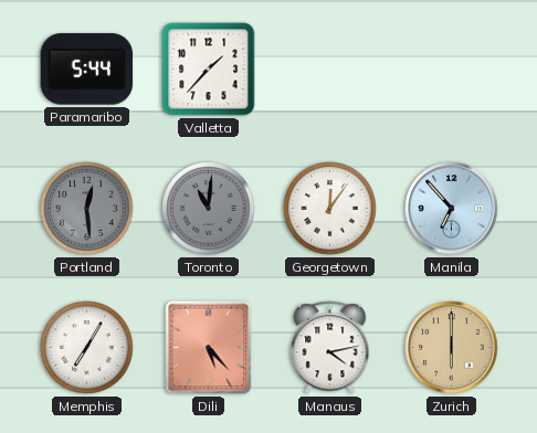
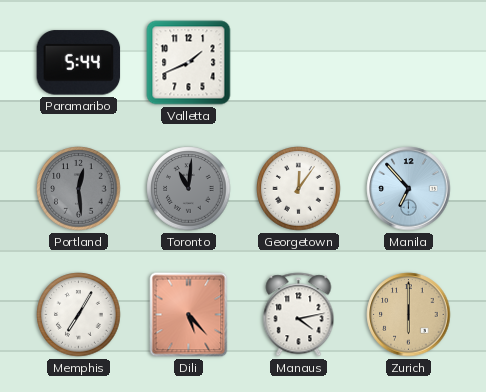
Valletta: 1:37 -> 1:41 (189, 63)
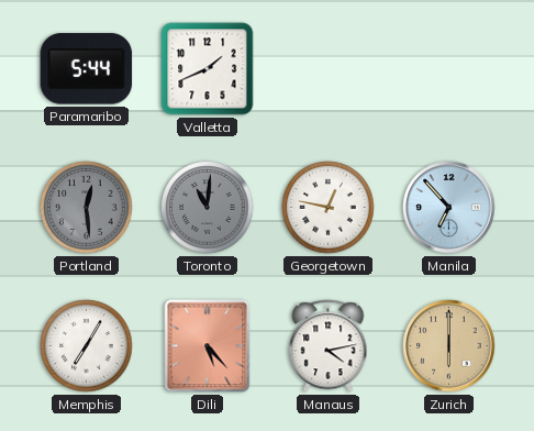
Georgetown: 12:06 -> 12:47 (329, 208)
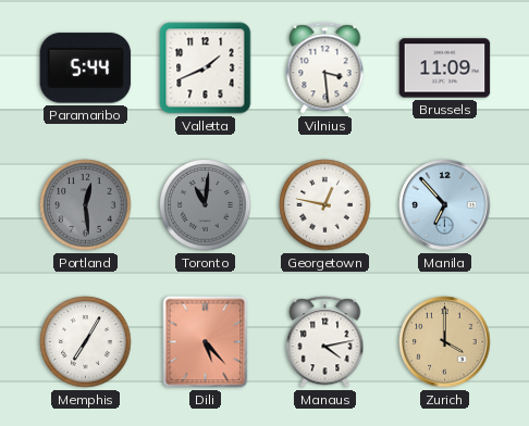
Vilnius: none -> 3:29 (325, 68)
Brussels: none -> 11:09 (445, 68)
Zurich: 6:00 -> 4:00 (445, 342)
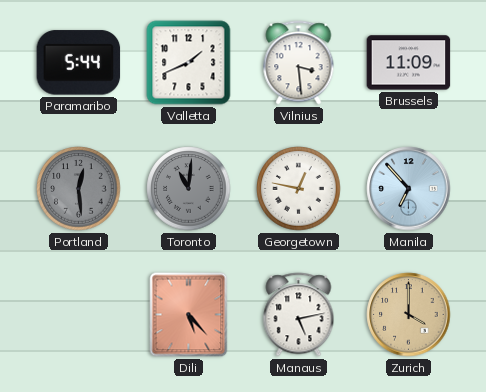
Memphis: 7:05 -> none (86, 342)
Manaus: 4:13 -> 5:13 (299, 315)
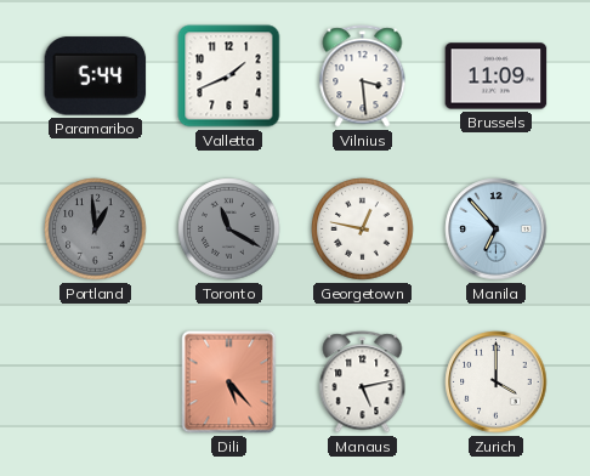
Portland: 12:29 -> 12:59 (96, 229)
Toronto: 11:01 -> 11:20 (229, 229)
Zurich dial: champagne -> white (497, 382)
